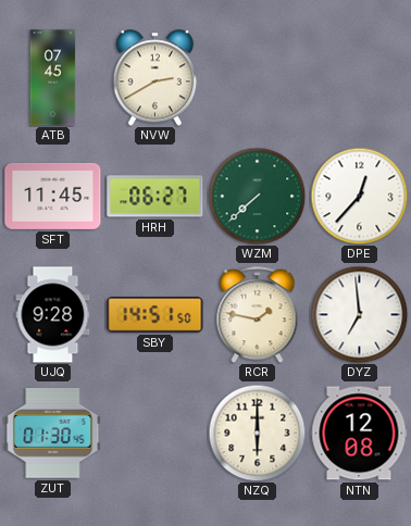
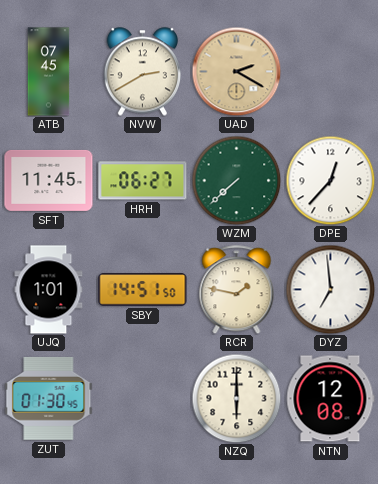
UAD: none -> 2:20 (236, 71)
UJQ: 9:28 -> 1:01 (49, 290)
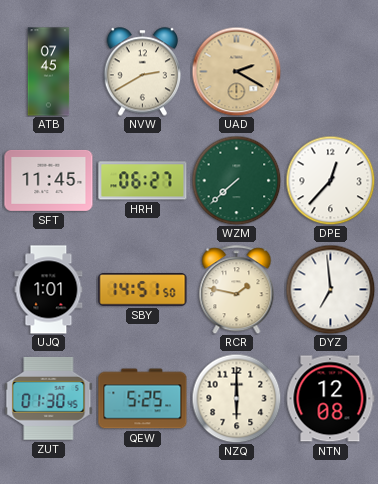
QEW: none -> 5:25 (143, 399)
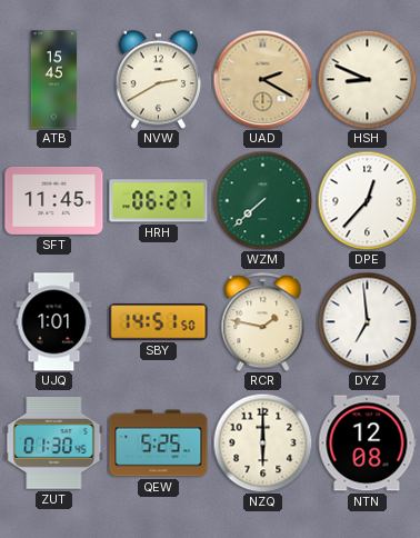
ATB: 07:45 -> 15:45 (54, 80)
HSH: none -> 8:49 (367, 79)
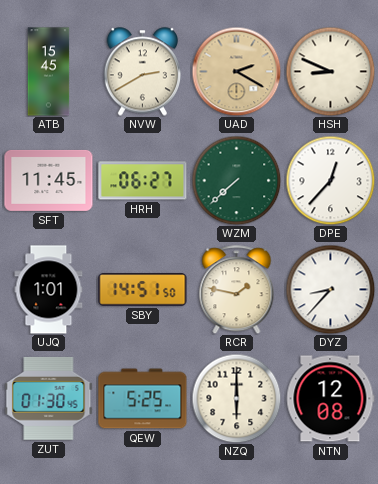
DYZ: 6:59 -> 8:37 (330, 289)
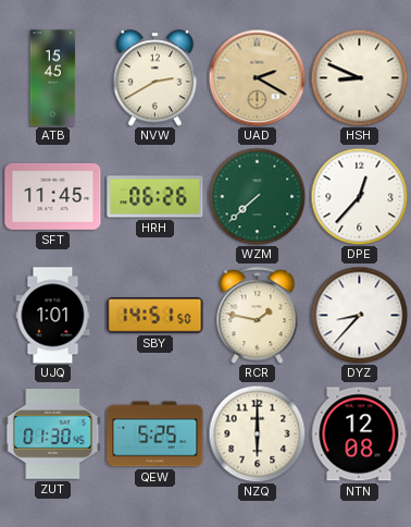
HRH: 06:27 -> 06:26 (155, 197)
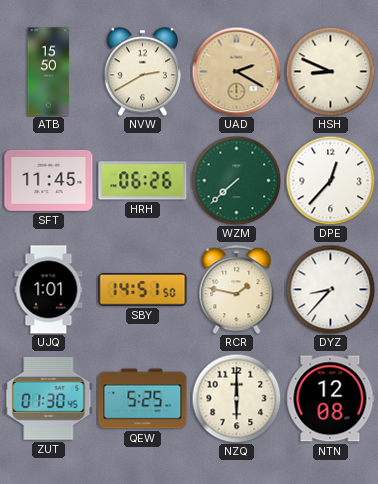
ATB: 15:45 -> 15:50 (49, 72)
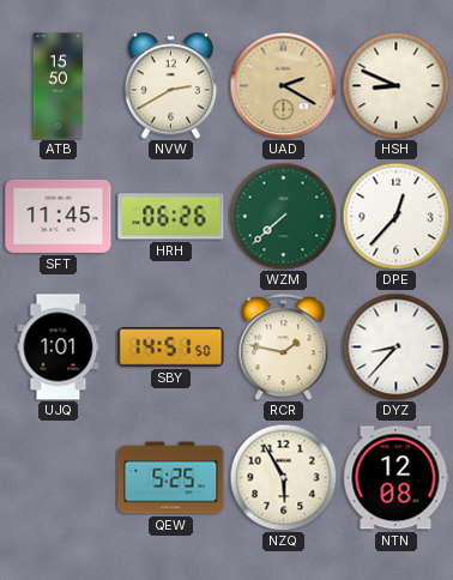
ZUT: 01:30 -> none (49, 398)
NZQ: 6:00 -> 5:55 (283, 477)
